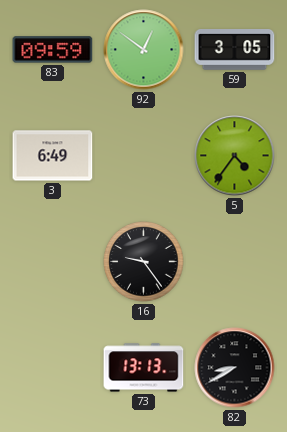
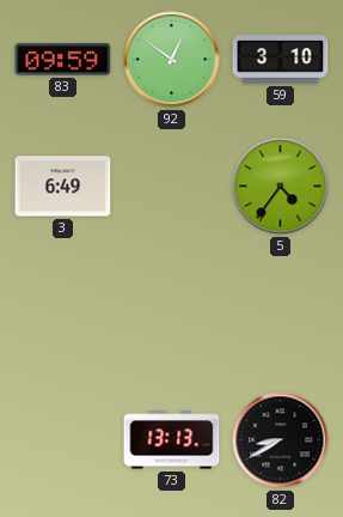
59: 3:05 -> 3:10 (281, 60)
16: 9:24 -> none (144, 262)
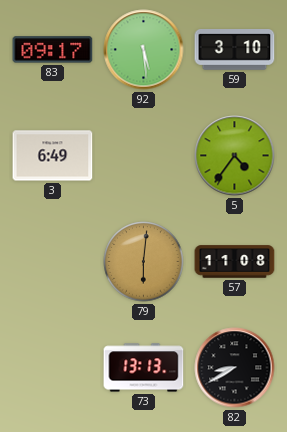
83: 09:59 -> 09:17 (53, 50)
92: 12:51 -> 5:29 (144, 50)
79: none -> 6:01 (144, 262)
57: none -> 11:08 (235, 262)
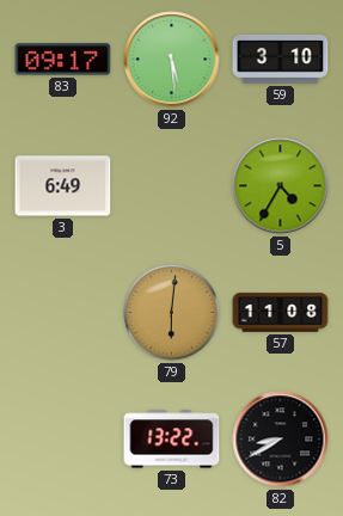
5: 4:36 -> 4:35 (281, 186)
73: 13:13 -> 13:22 (172, 440)
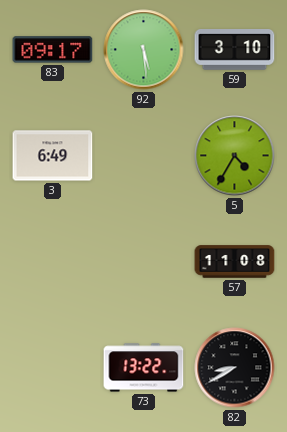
79: 6:01 -> none (172, 313)
